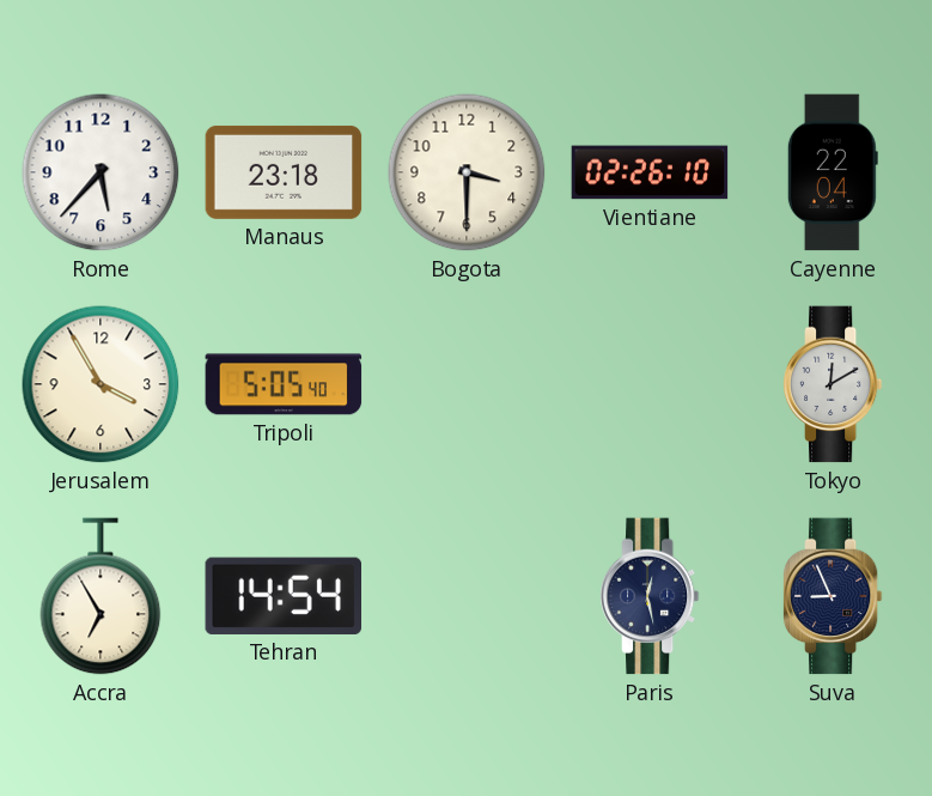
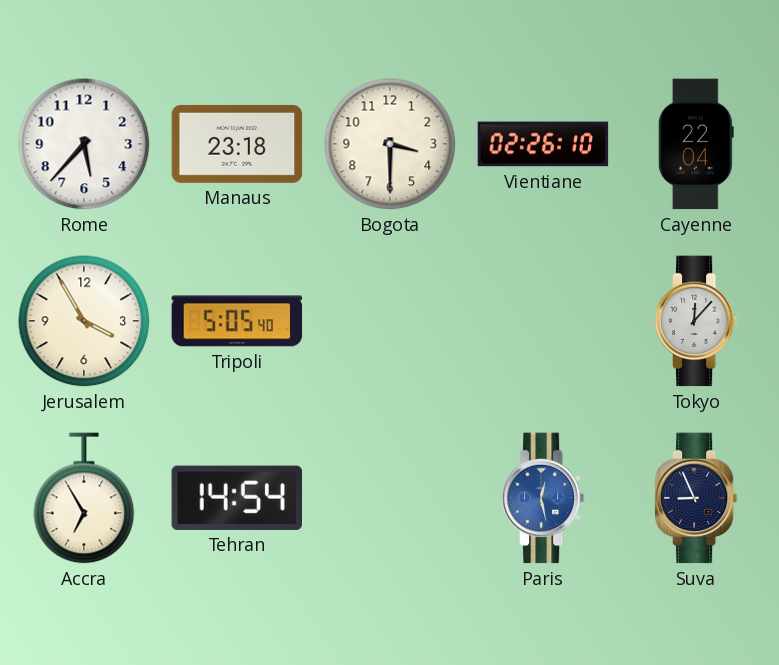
Tokyo: 12:10 -> 12:07 (696, 321)
Paris dial: navy -> blue (543, 498)
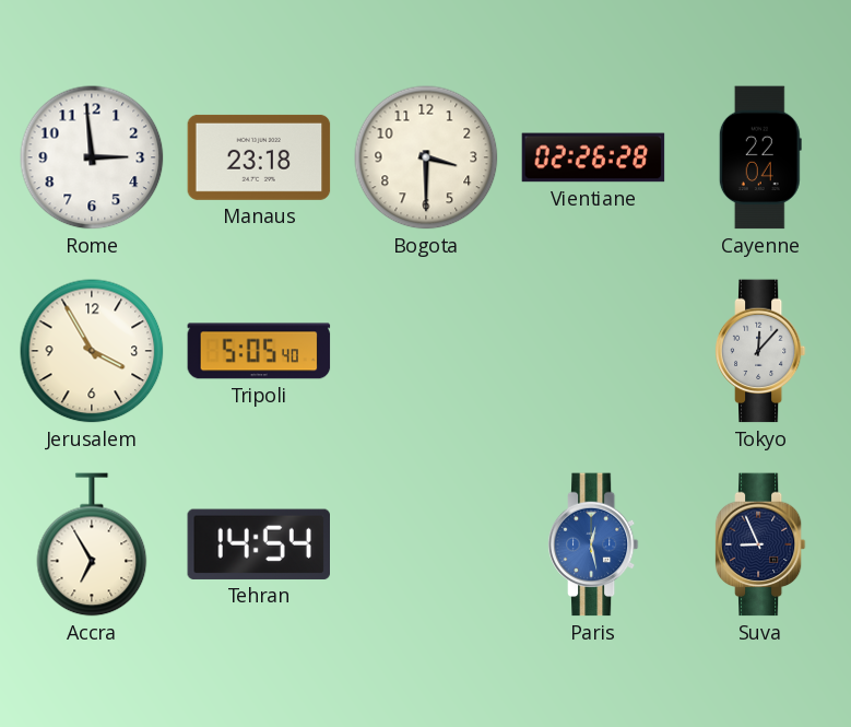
Rome: 5:37 -> 2:59 (92, 157)
Vientiane: 02:26:10 -> 02:26:28 (593, 157)
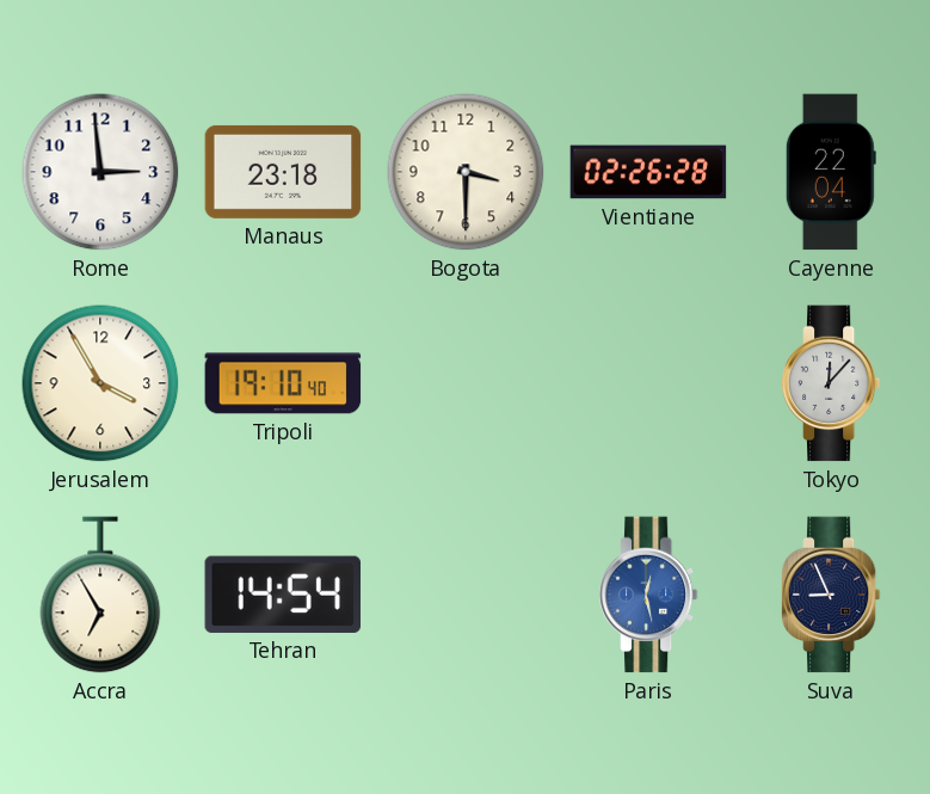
Tripoli: 5:05 -> 19:10 (283, 383)
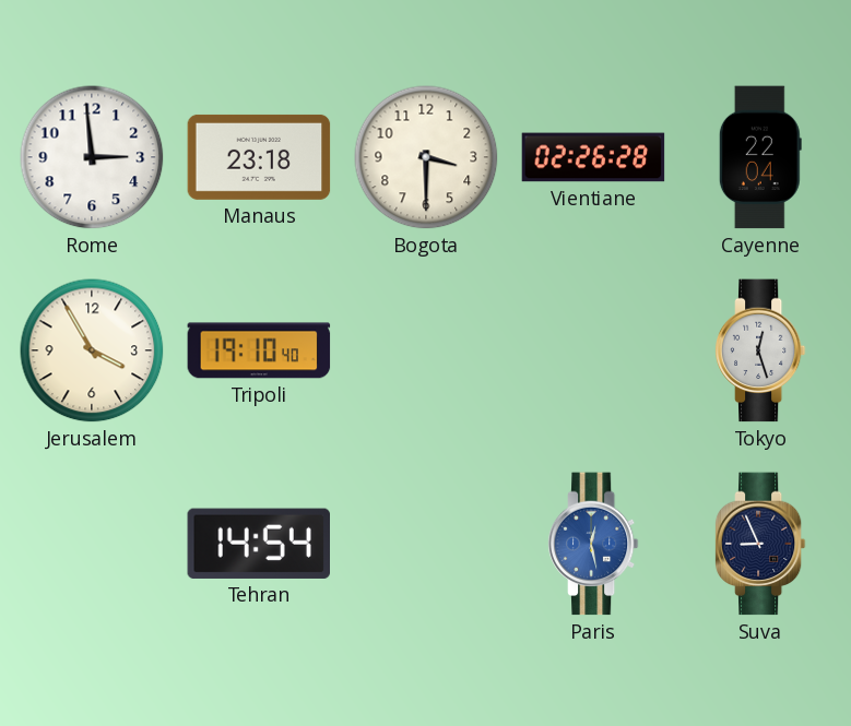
Tokyo: 12:07 -> 12:27 (760, 350)
Accra: 6:55 -> none (100, 595)
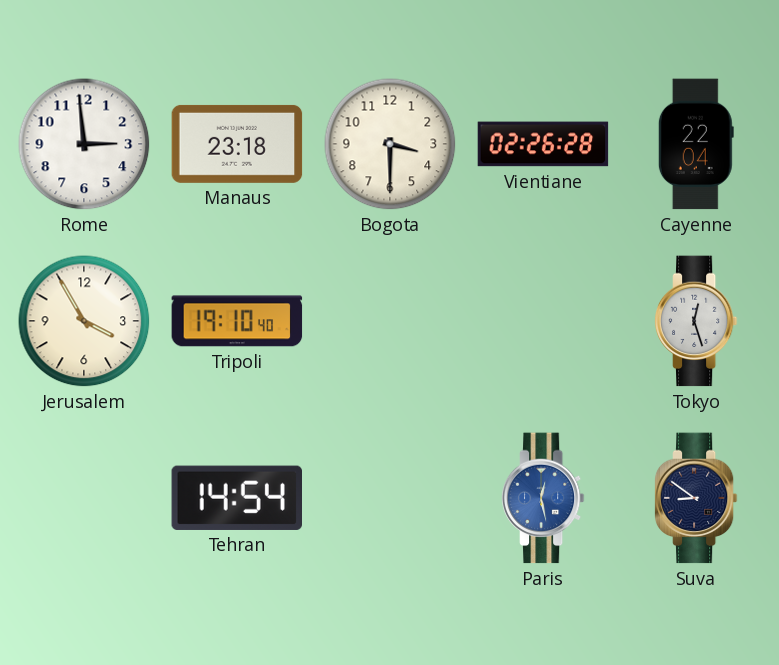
Suva: 8:56 -> 8:51 (696, 498)
